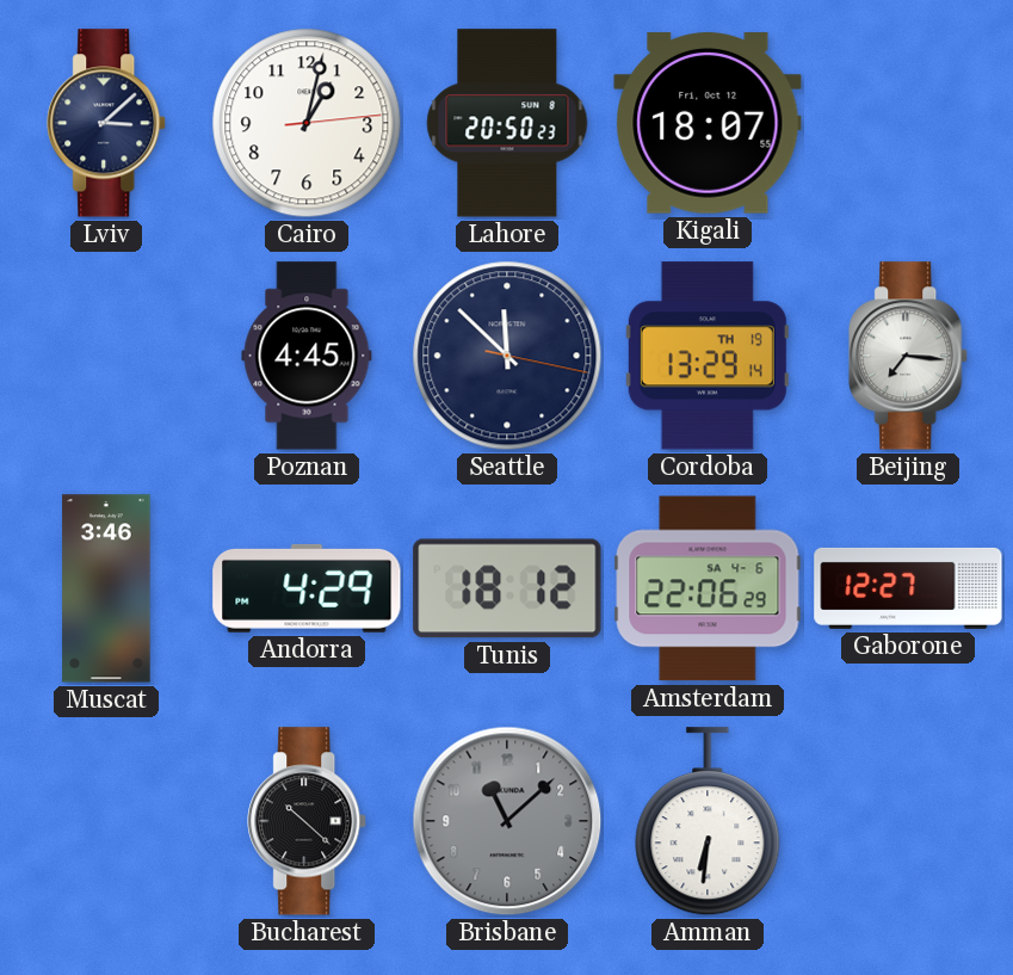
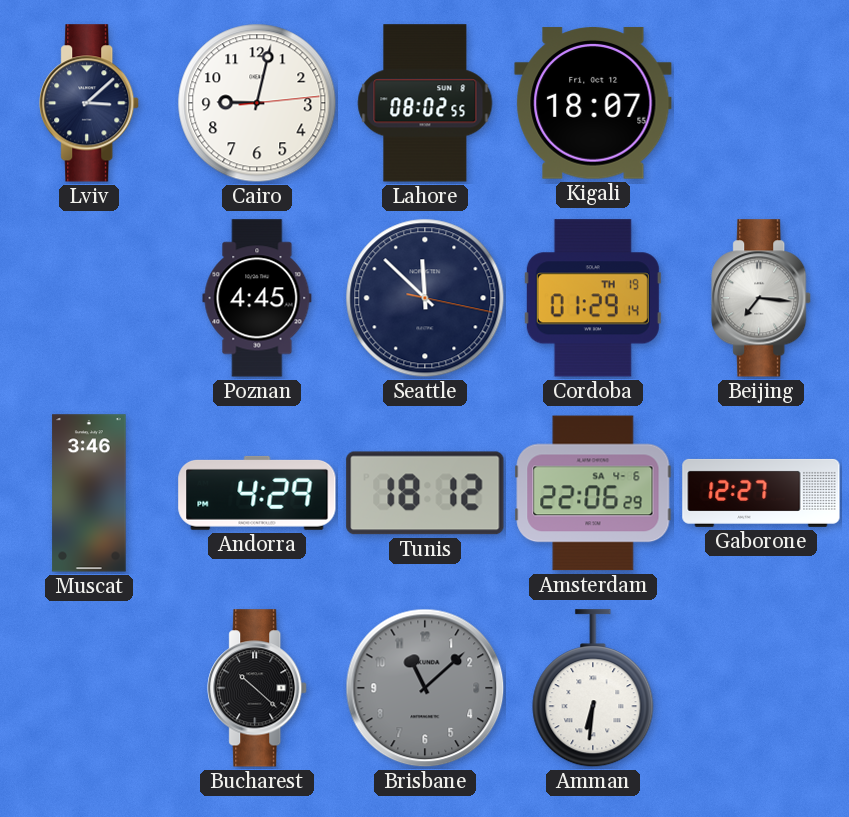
Cairo: 1:02 -> 9:02 (257, 103)
Lahore: 20:50 -> 08:02 (425, 103)
Cordoba: 13:29 -> 01:29 (593, 298)
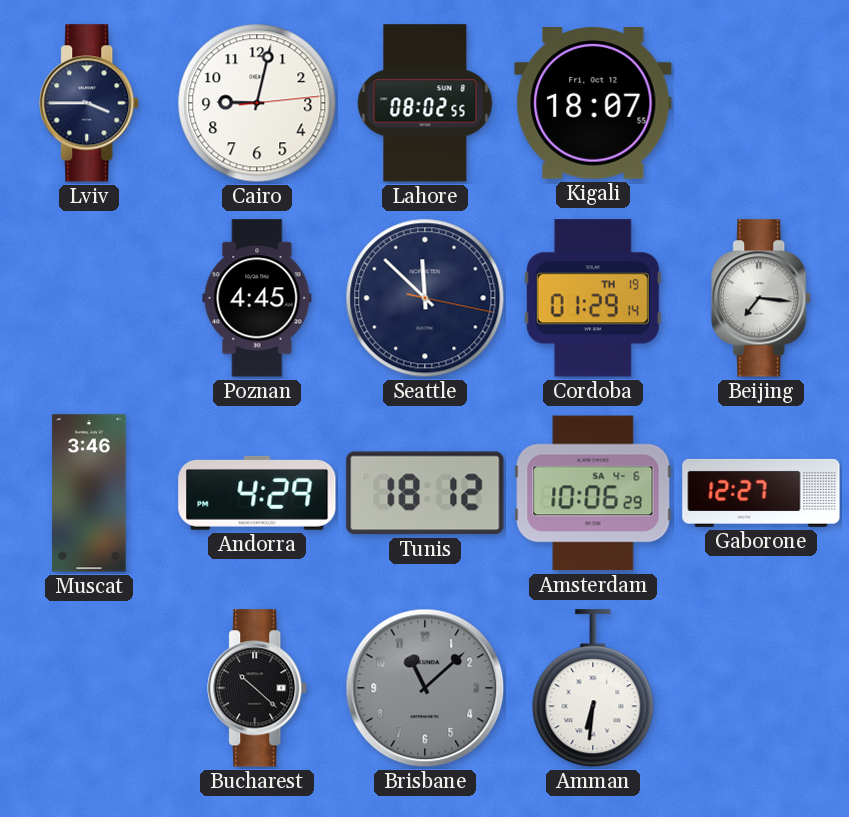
Lviv: 3:08 -> 3:45 (90, 103)
Amsterdam: 22:06 -> 10:06 (593, 493)
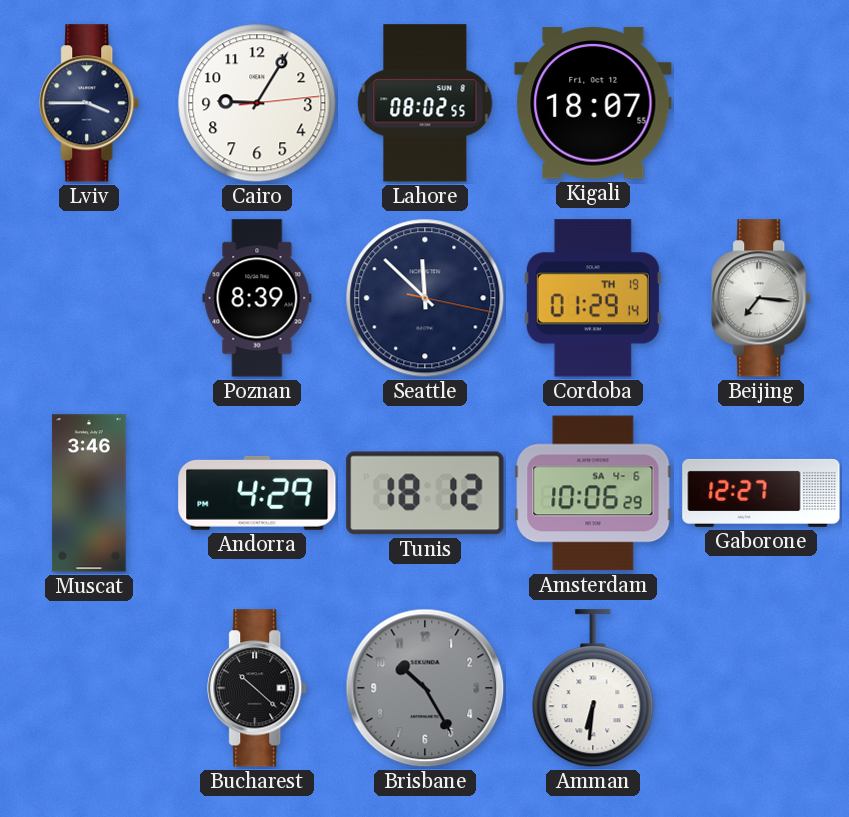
Cairo: 9:02 -> 9:05 (257, 103)
Poznan: 4:45 -> 8:39 (257, 298)
Brisbane: 11:08 -> 10:25 (425, 688)
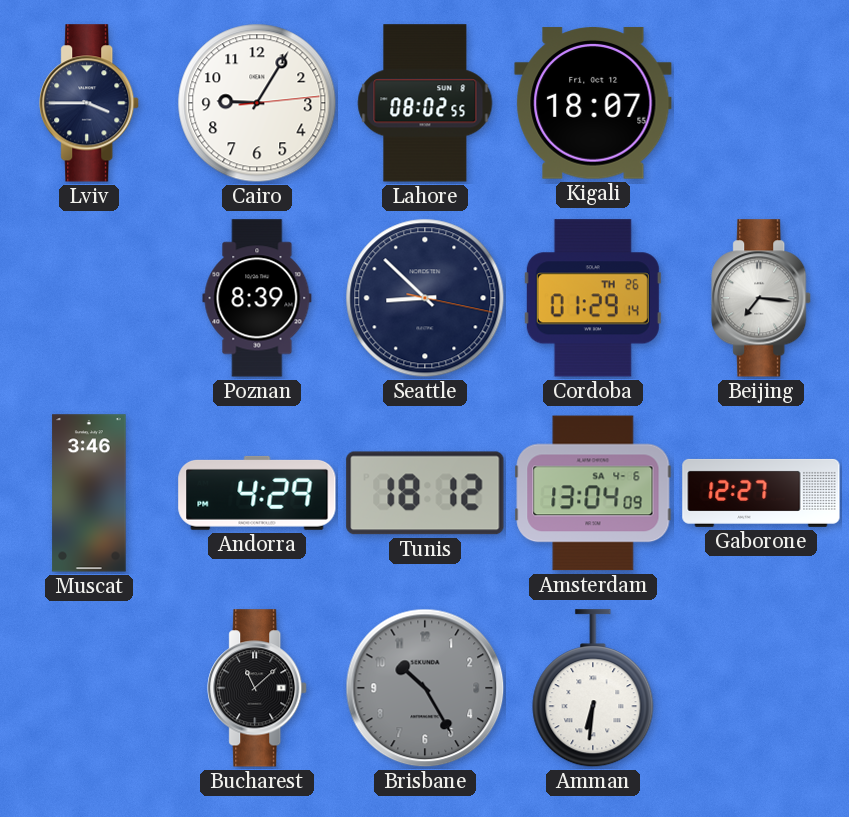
Seattle: 11:52 -> 8:52 (425, 298)
Cordoba date: TH 19 -> TH 26 (593, 298)
Amsterdam: 10:06 -> 13:04 (593, 493)
Bucharest: 10:22 -> 11:08 (258, 688)
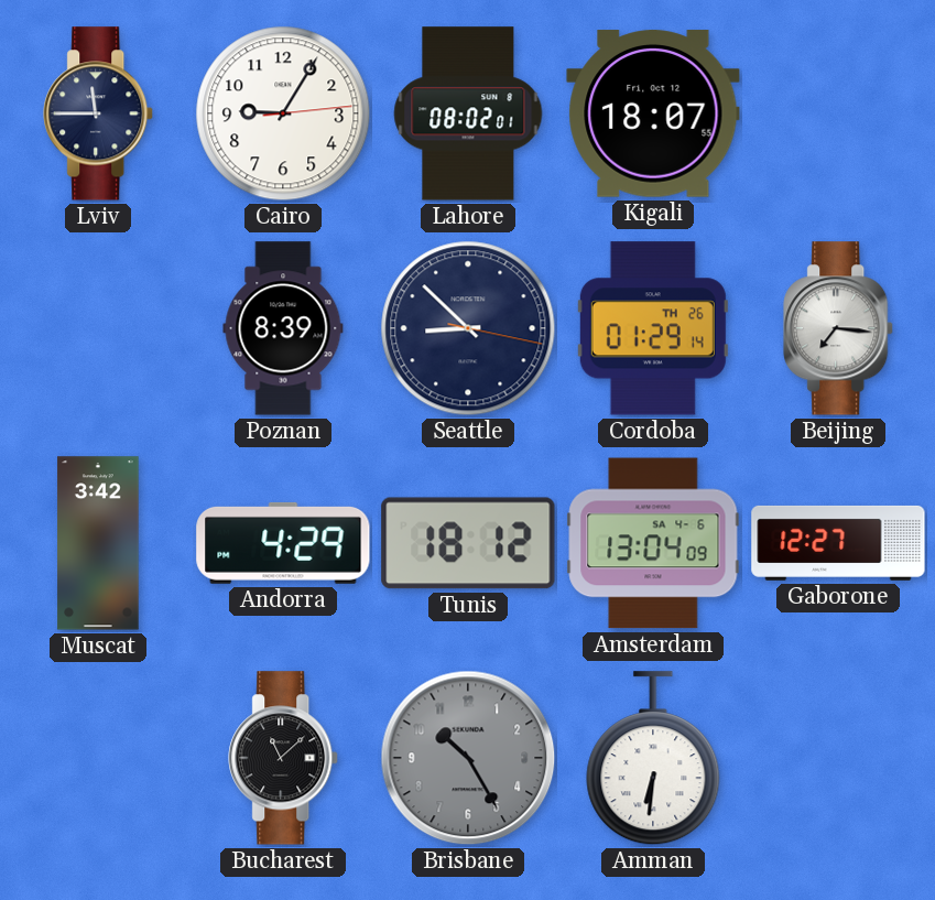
Lviv: 3:45 -> 11:45 (99, 113)
Lahore: 08:02:55 -> 08:02:01 (468, 113)
Muscat: 3:46 -> 3:42 (98, 543)
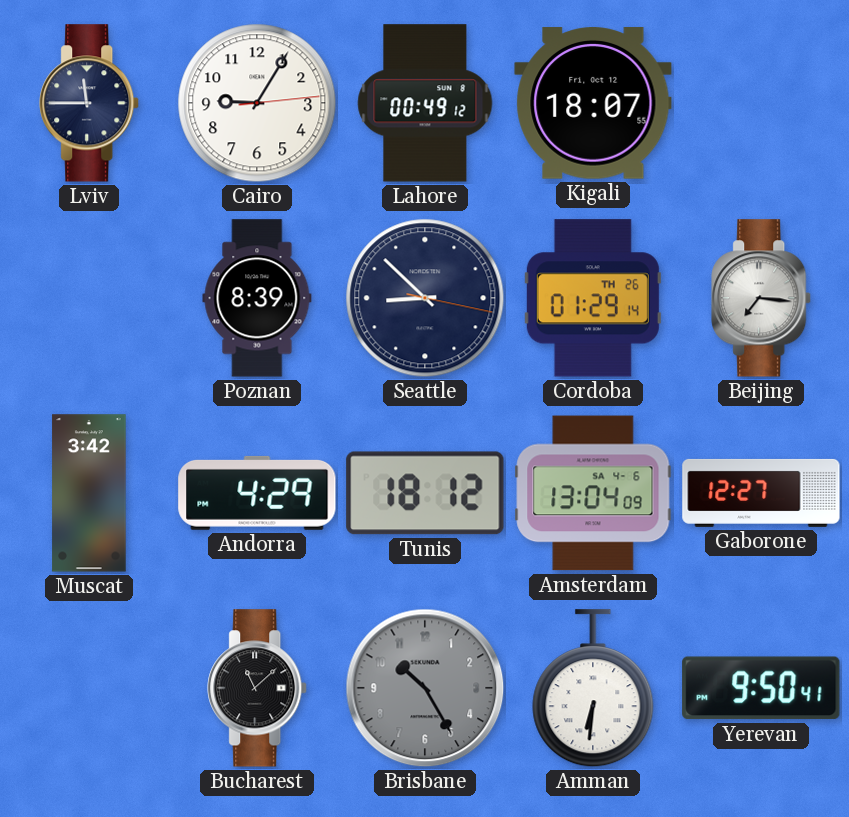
Lahore: 08:02 -> 00:49 (425, 103)
Yerevan: none -> 9:50 (761, 688)
